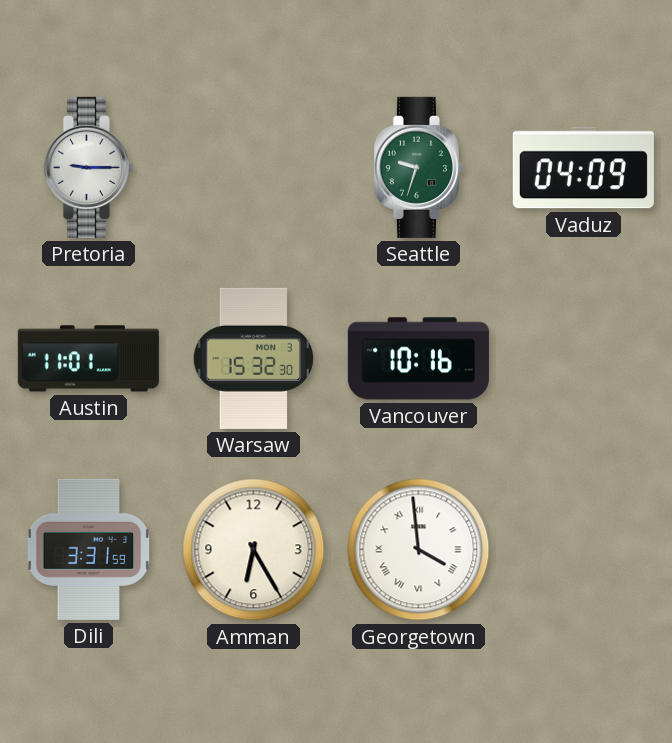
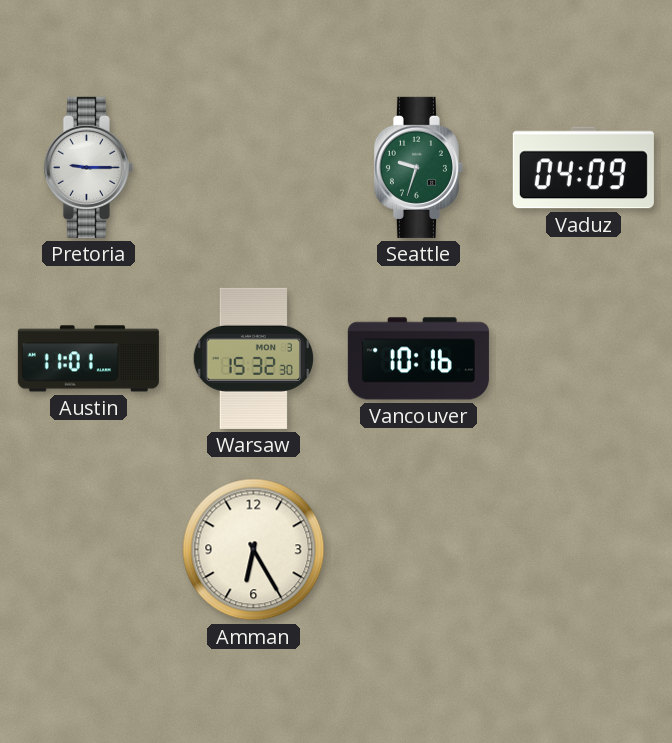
Dili: 3:31 -> none (89, 549)
Georgetown: 3:59 -> none (419, 550)
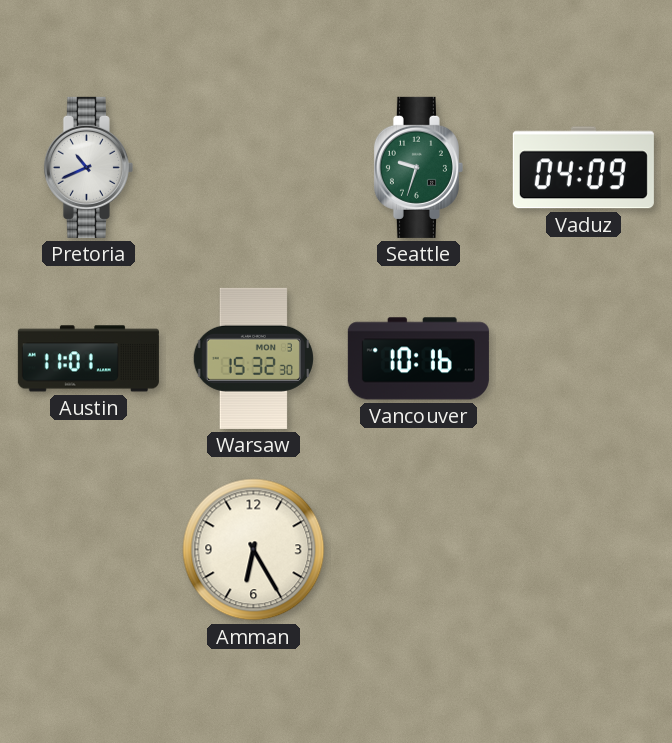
Pretoria: 9:15 -> 10:41 (88, 167)
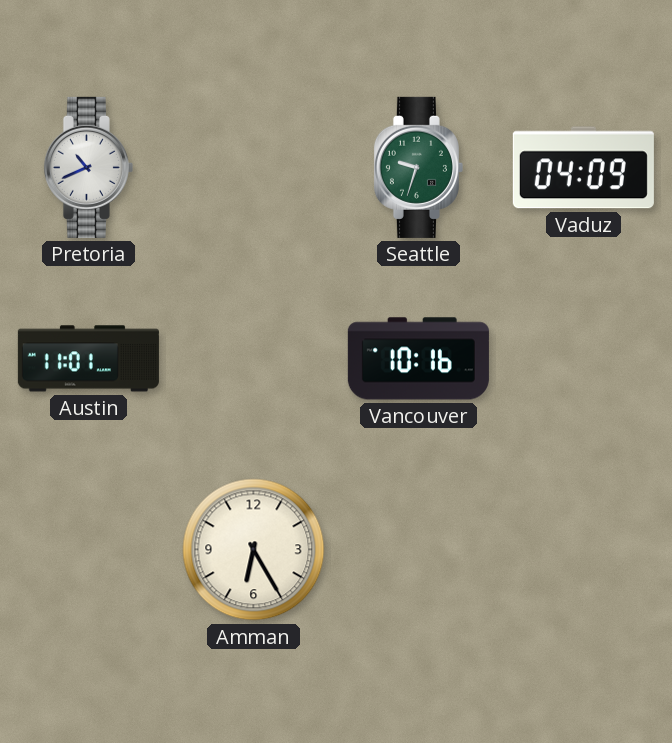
Warsaw: 15:32 -> none (253, 358)
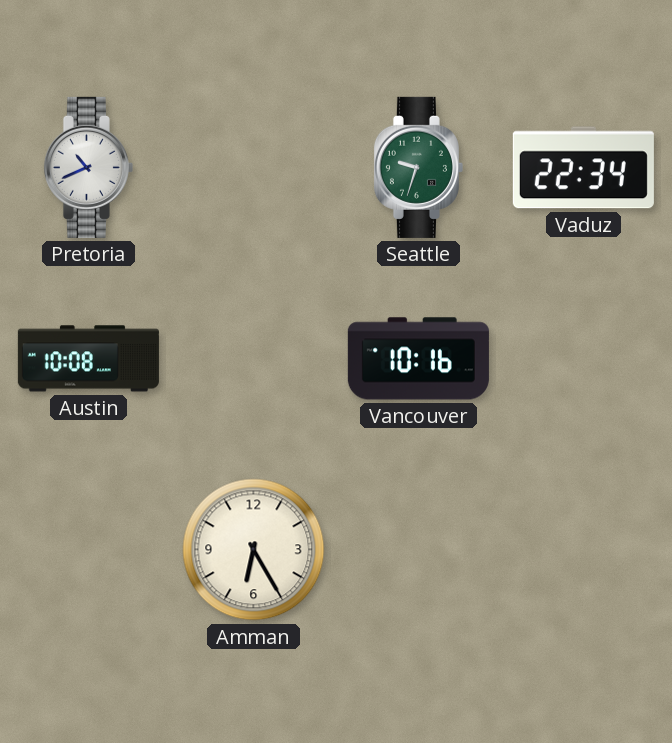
Vaduz: 04:09 -> 22:34 (583, 168)
Austin: 11:01 -> 10:08 (88, 359)
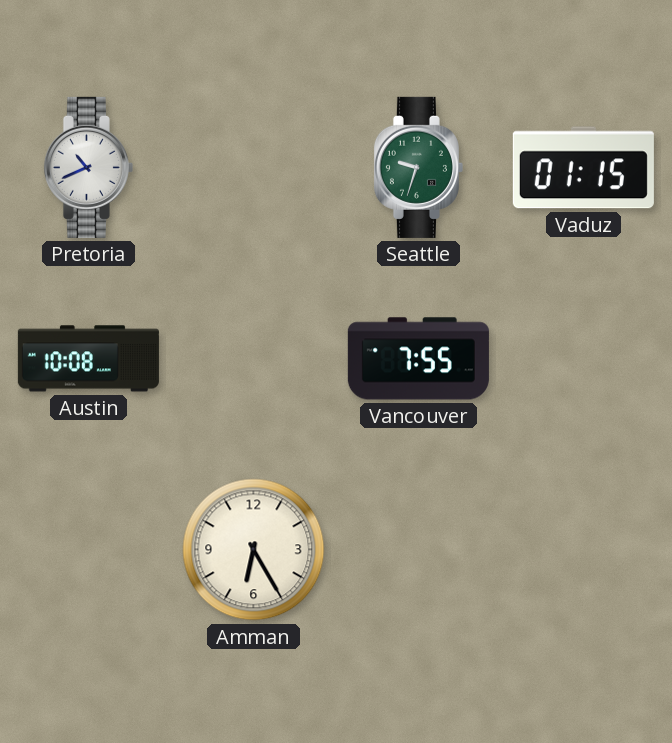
Vaduz: 22:34 -> 01:15 (583, 168)
Vancouver: 10:16 -> 7:55 (418, 359)
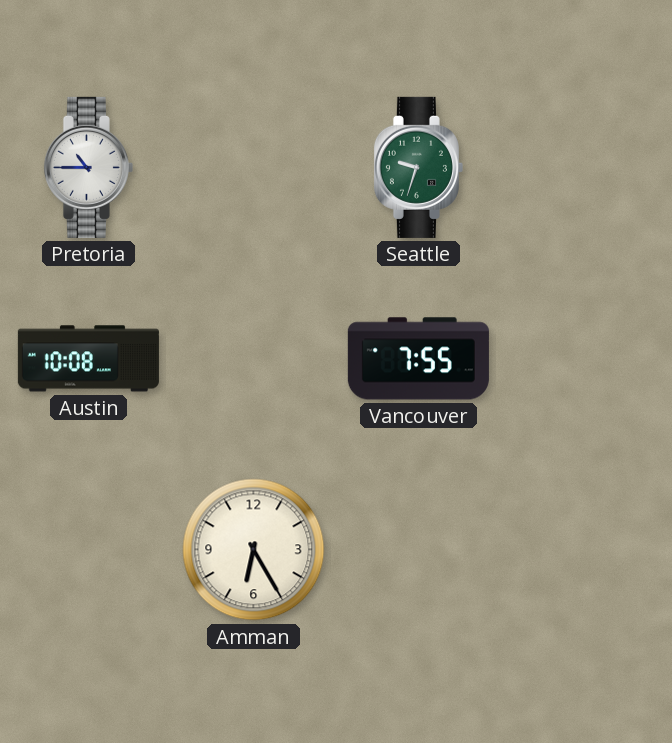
Pretoria: 10:41 -> 10:45 (88, 167)
Vaduz: 01:15 -> none (583, 168)
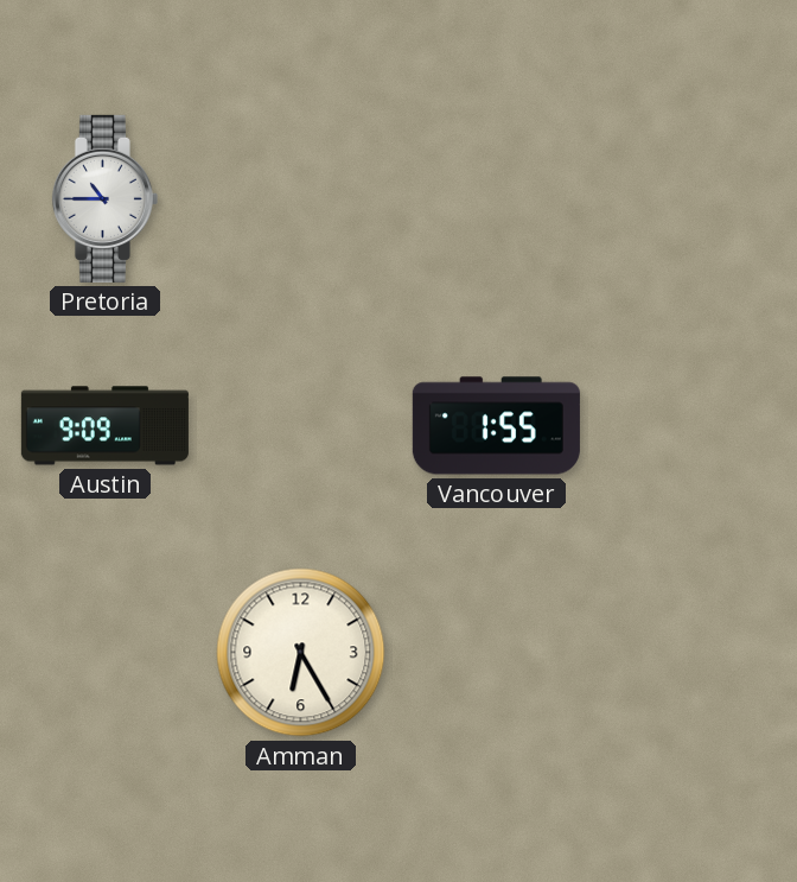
Seattle: 9:33 -> none (418, 167)
Austin: 10:08 -> 9:09 (104, 426)
Vancouver: 7:55 -> 1:55 (496, 426)
